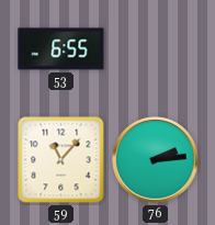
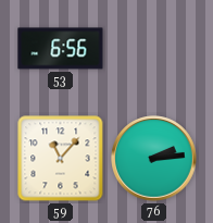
53: 6:55 -> 6:56 (61, 49)
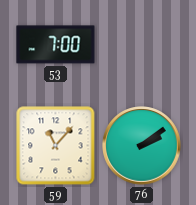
53: 6:56 -> 7:00 (56, 45)
76: 2:14 -> 2:09 (142, 146)
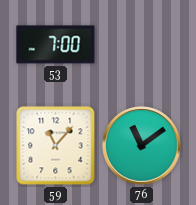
76: 2:09 -> 11:09 (142, 146)
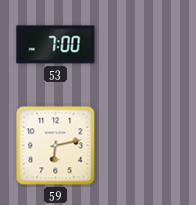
59: 11:07 -> 6:13 (56, 146)
76: 11:09 -> none (142, 146)
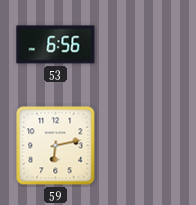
53: 7:00 -> 6:56 (56, 45)
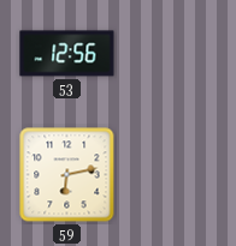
53: 6:56 -> 12:56 (67, 54)
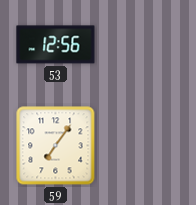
59: 6:13 -> 7:06 (56, 146)
